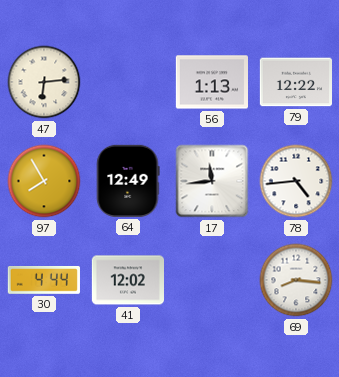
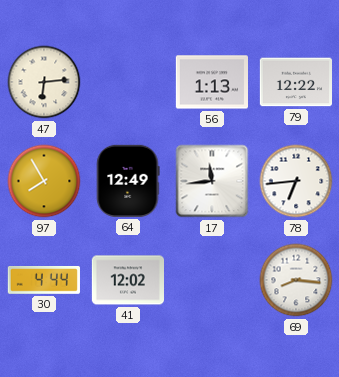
78: 4:44 -> 6:44 (296, 181)
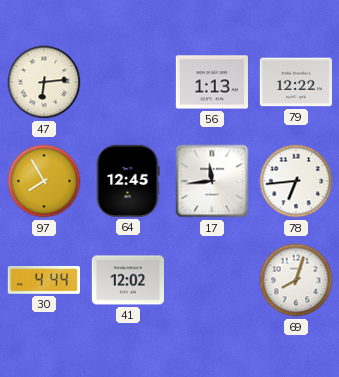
64: 12:49 -> 12:45 (128, 181)
69: 8:16 -> 8:03 (296, 280)
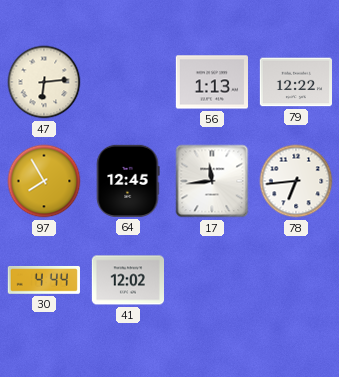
69: 8:03 -> none (296, 280)
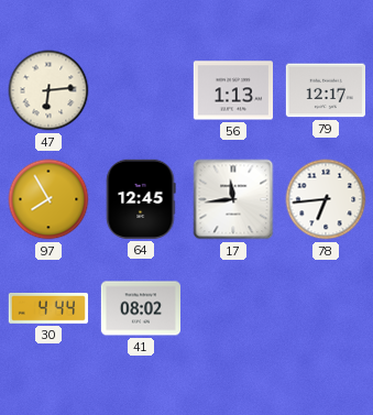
79: 12:22 -> 12:17 (325, 90)
41: 12:02 -> 08:02 (140, 308)
